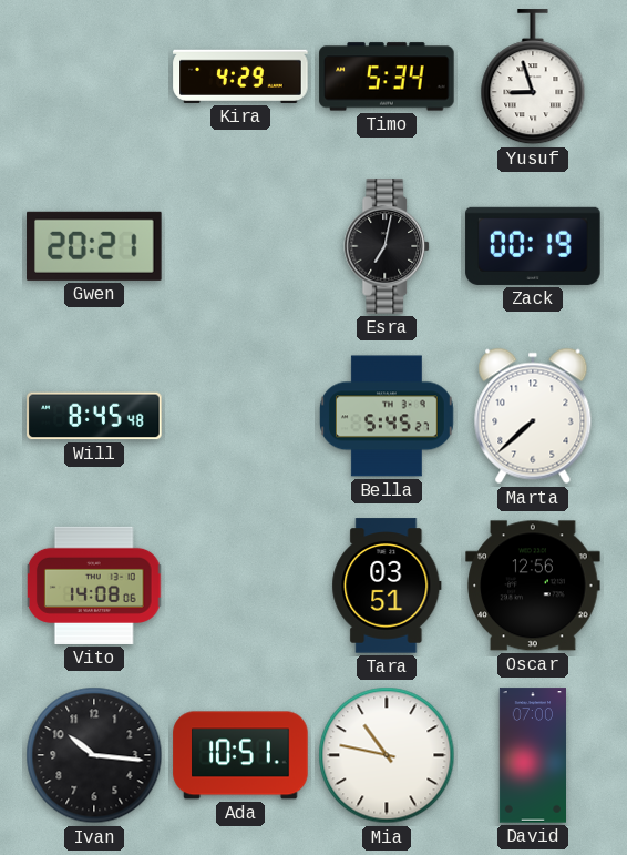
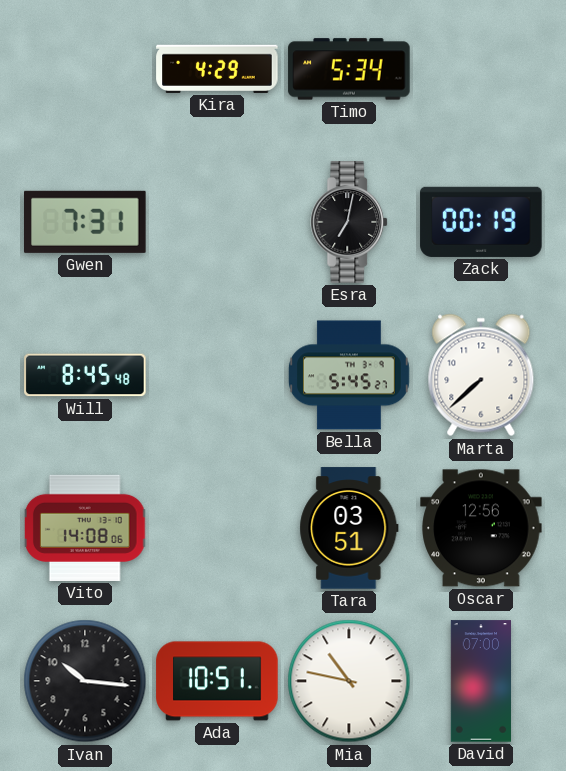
Yusuf: 8:57 -> none (533, 78)
Gwen: 20:21 -> 7:31 (85, 222)
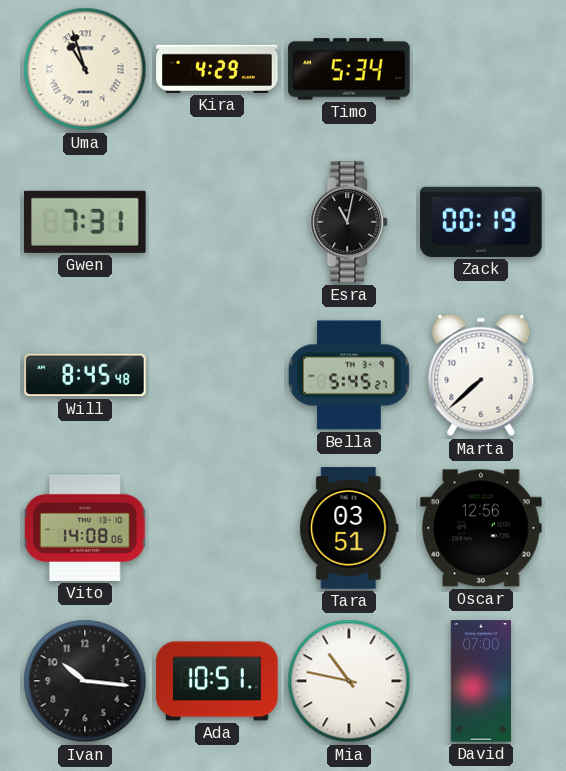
Uma: none -> 10:57 (85, 69)
Esra: 7:02 -> 11:02 (350, 222)
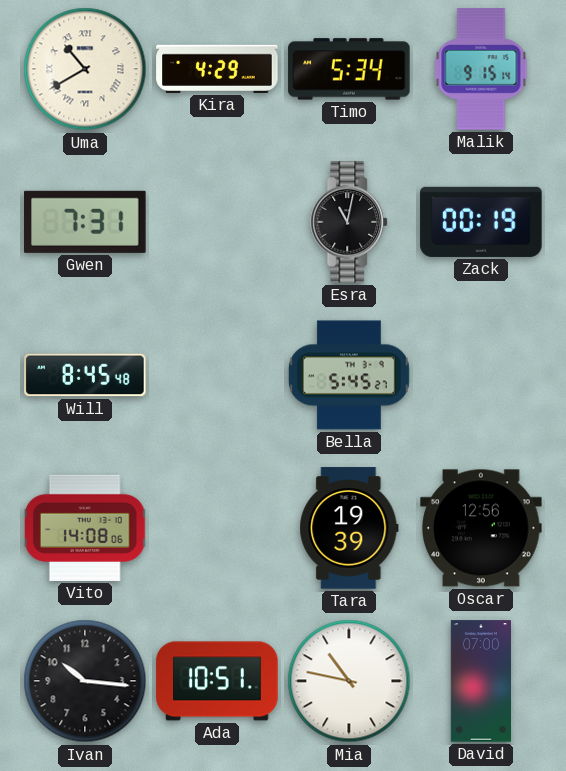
Uma: 10:57 -> 10:40 (85, 69)
Malik: none -> 9:15 (481, 69)
Marta: 7:38 -> none (481, 375)
Tara: 03:51 -> 19:39 (349, 528)
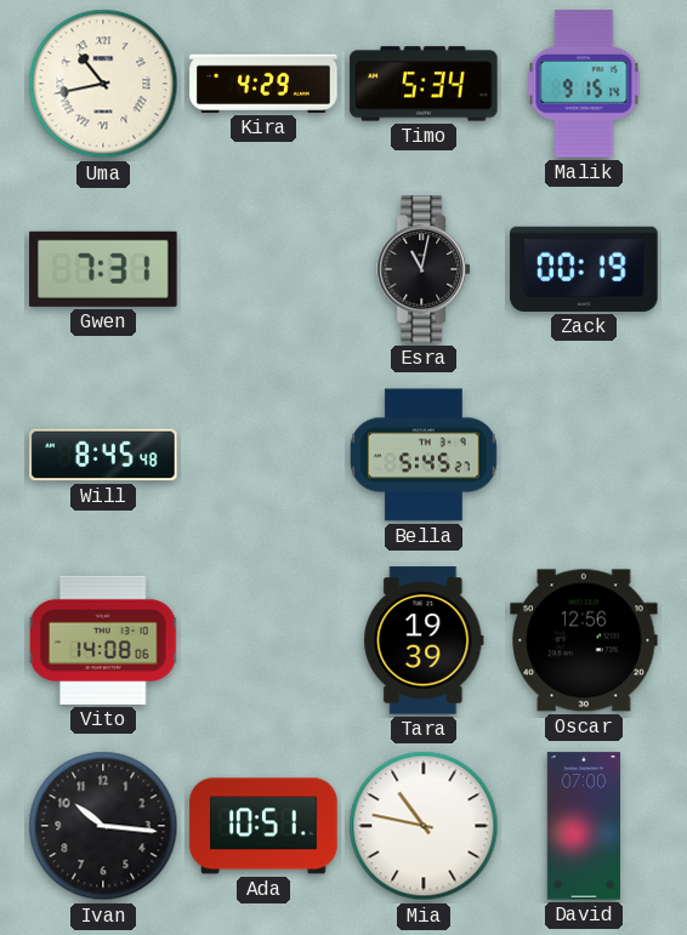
Uma: 10:40 -> 10:43 (103, 84)
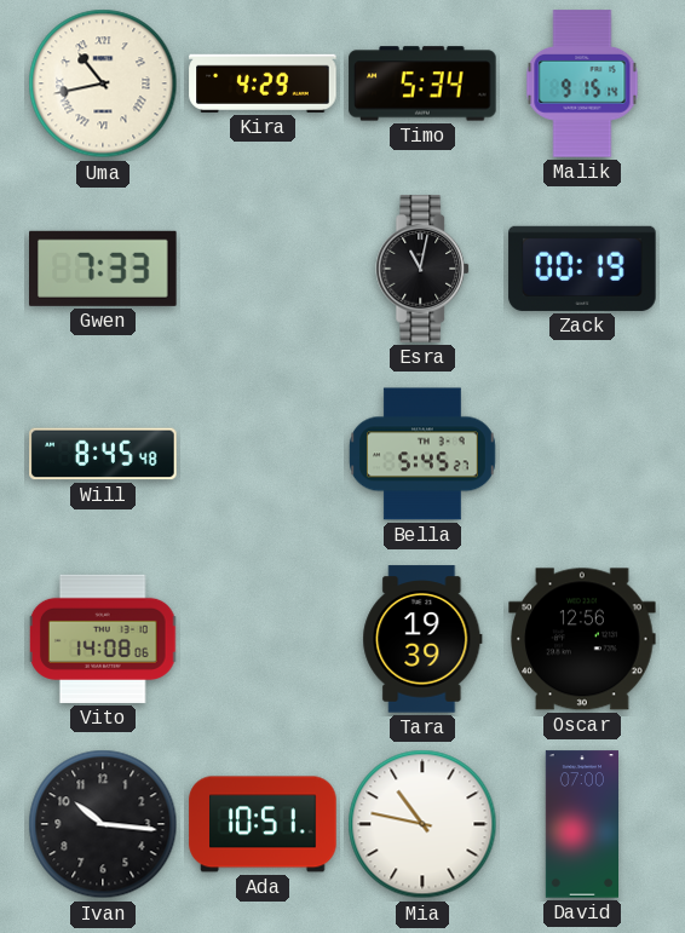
Gwen: 7:31 -> 7:33 (103, 269)
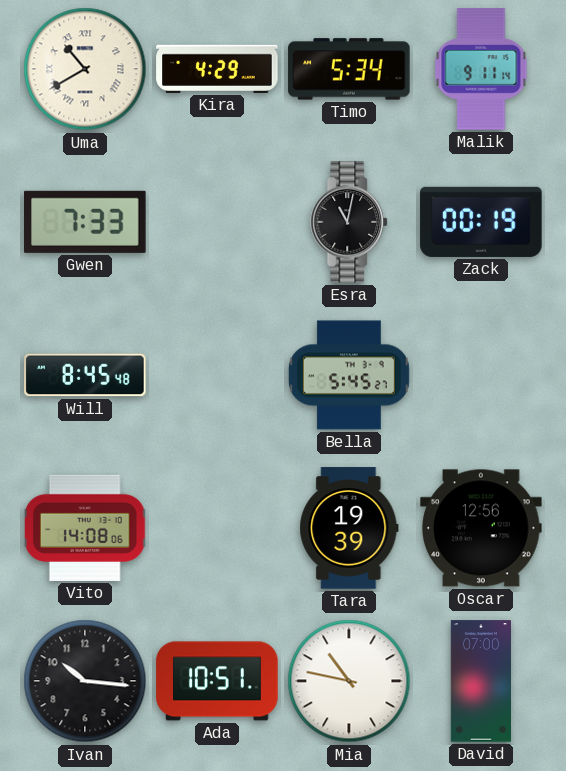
Uma: 10:43 -> 10:40 (85, 69)
Malik: 9:15 -> 9:11 (481, 69)
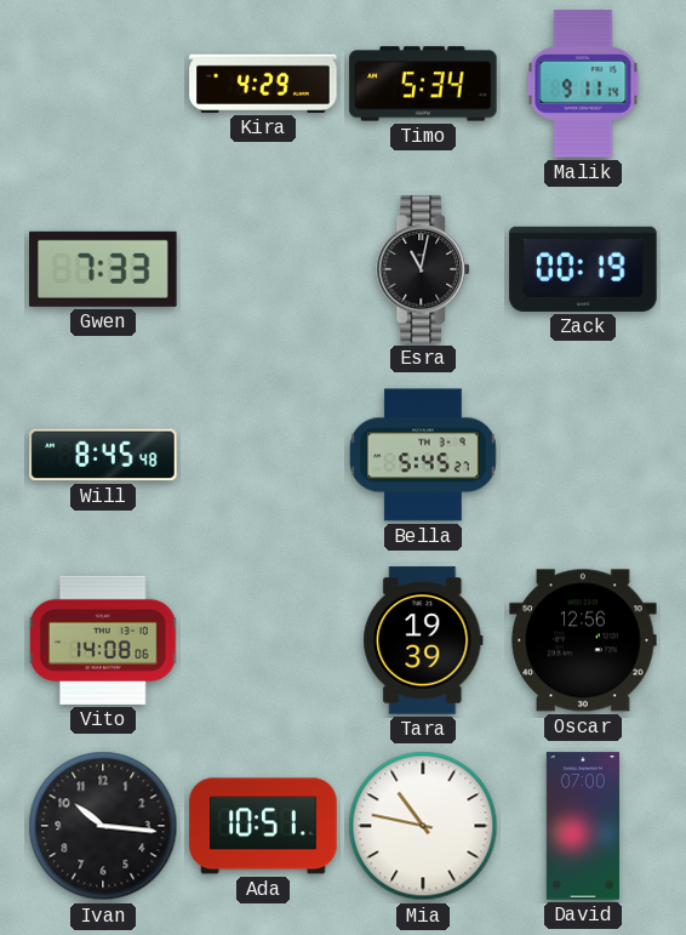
Uma: 10:40 -> none (85, 69)
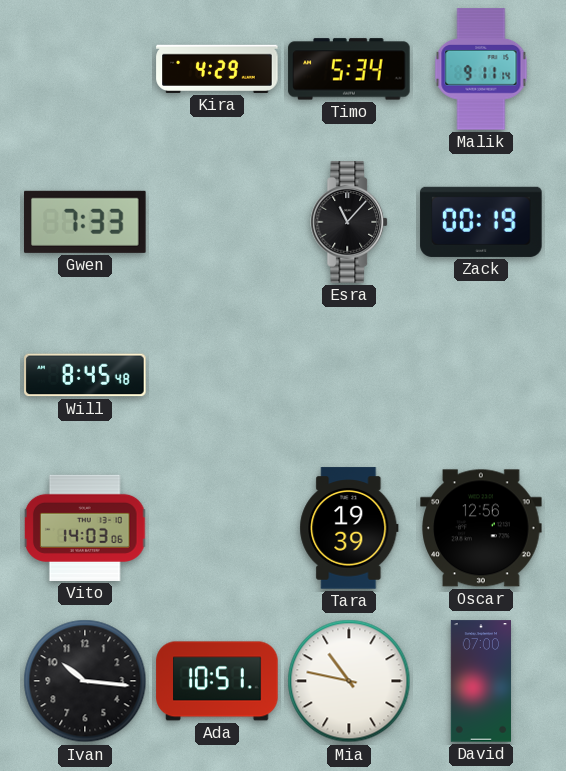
Esra: 11:02 -> 11:07 (350, 222)
Bella: 5:45 -> none (424, 455)
Vito: 14:08 -> 14:03 (85, 528)
